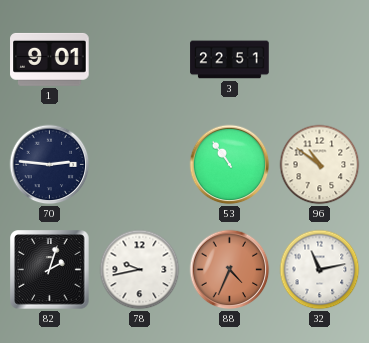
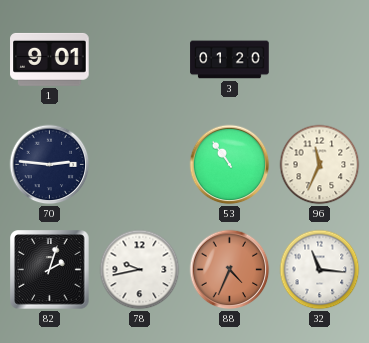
3: 22:51 -> 01:20 (230, 60)
96: 10:51 -> 11:34 (320, 165)
32: 11:13 -> 11:16 (320, 270)
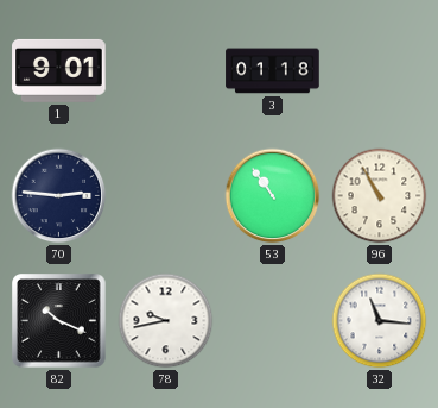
3: 01:20 -> 01:18 (273, 71)
96: 11:34 -> 10:55 (380, 196)
82: 2:03 -> 10:19 (59, 321)
88: 4:34 -> none (230, 270)
